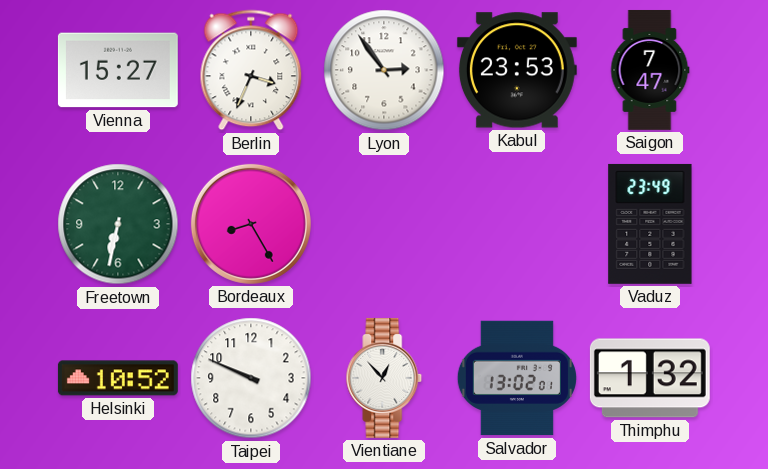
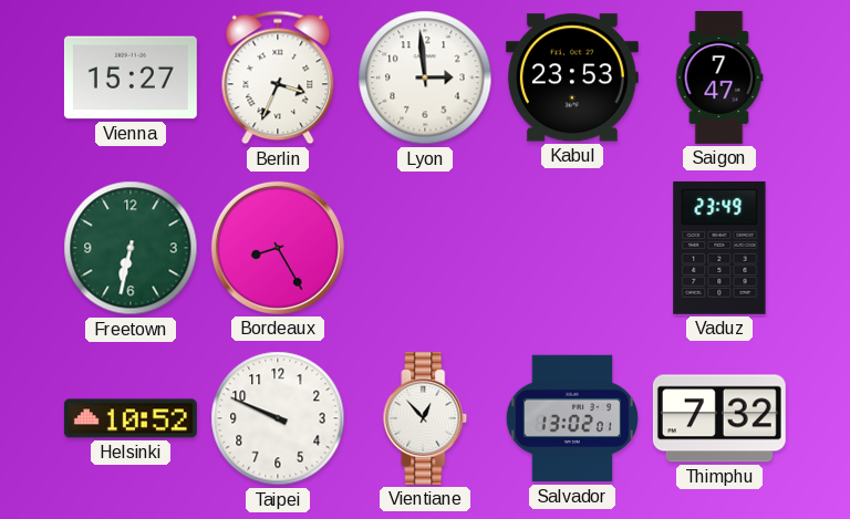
Lyon: 2:54 -> 2:59 (425, 77)
Thimphu: 1:32 -> 7:32 (719, 418)
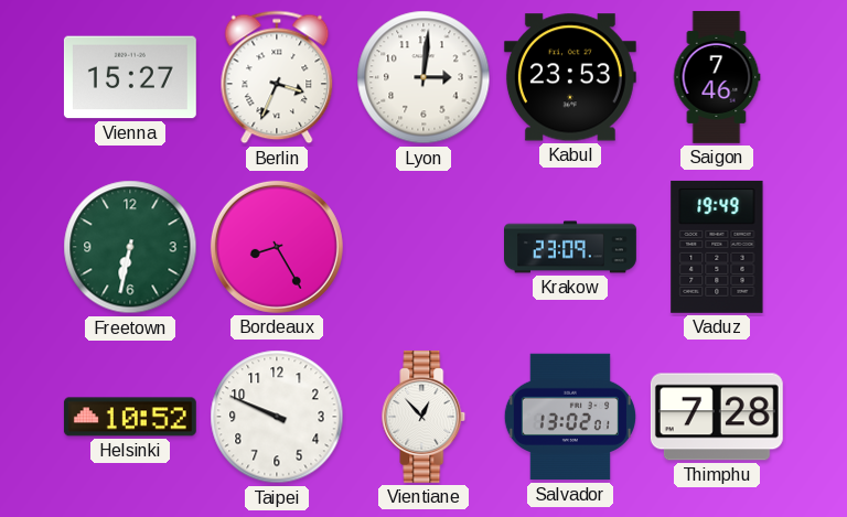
Lyon: 2:59 -> 3:01 (423, 77)
Saigon: 7:47 -> 7:46 (717, 77)
Krakow: none -> 23:09 (571, 247)
Vaduz: 23:49 -> 19:49 (717, 247)
Thimphu: 7:32 -> 7:28 (717, 417)
